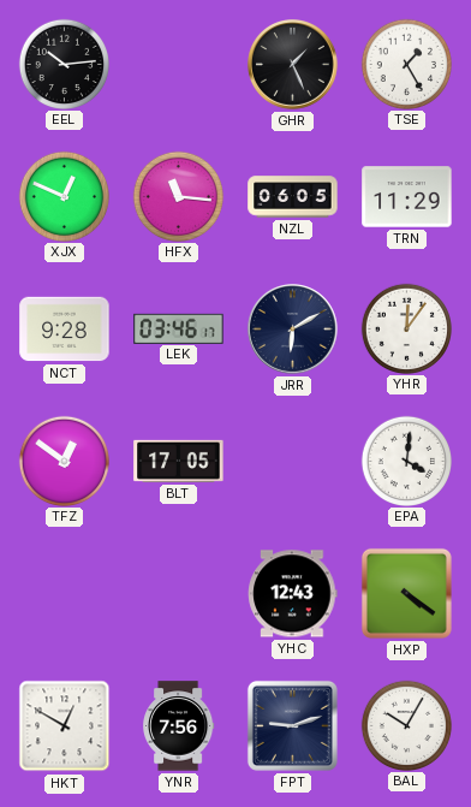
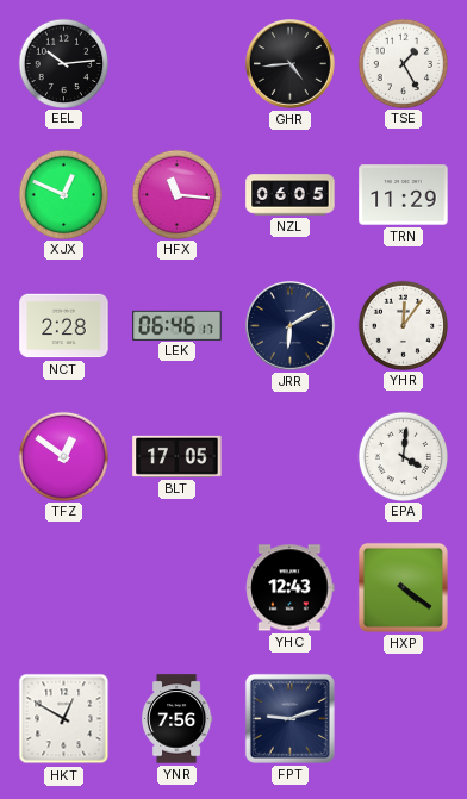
GHR: 1:26 -> 4:44 (291, 64)
NCT: 9:28 -> 2:28 (64, 326)
LEK: 03:46 -> 06:46 (178, 325)
BAL: 10:05 -> none (406, 725)
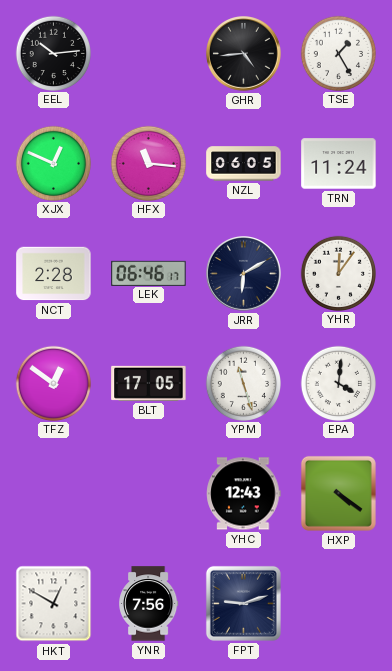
TRN: 11:29 -> 11:24 (339, 164)
YPM: none -> 11:27 (243, 383)
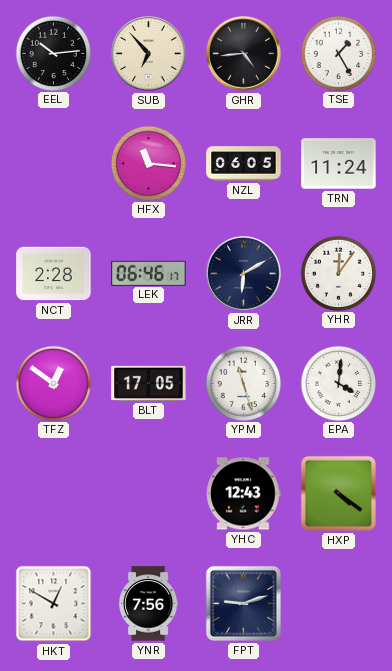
SUB: none -> 6:53 (149, 54)
XJX: 12:49 -> none (53, 163)
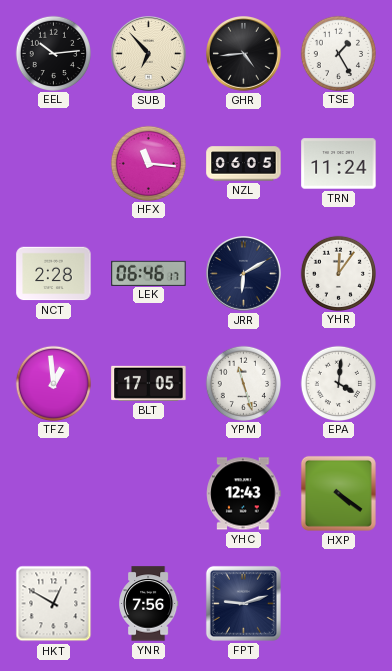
TFZ: 12:51 -> 12:59 (53, 383)
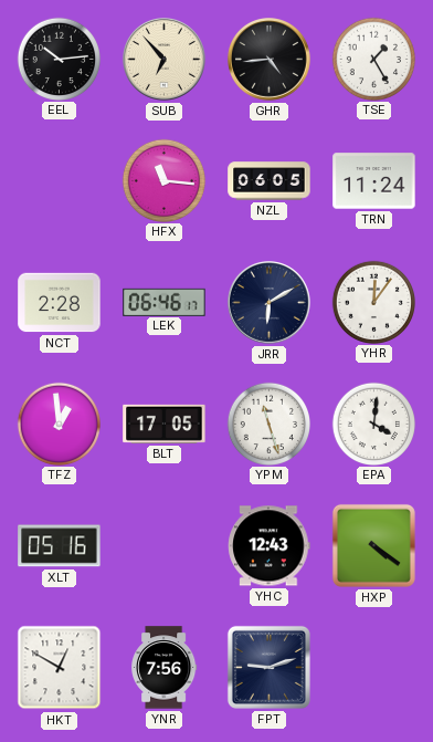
XLT: none -> 05:16 (60, 546)
